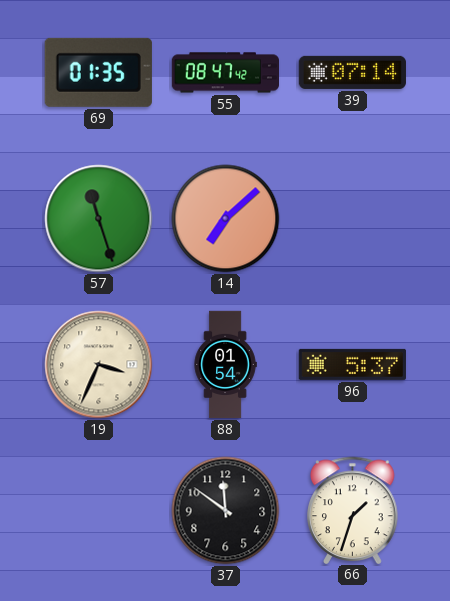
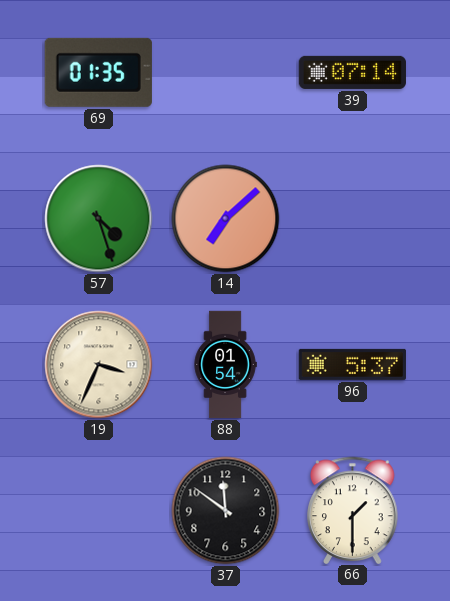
55: 08:47 -> none (225, 73)
57: 11:27 -> 4:27 (99, 219)
66: 1:33 -> 1:30 (353, 510)
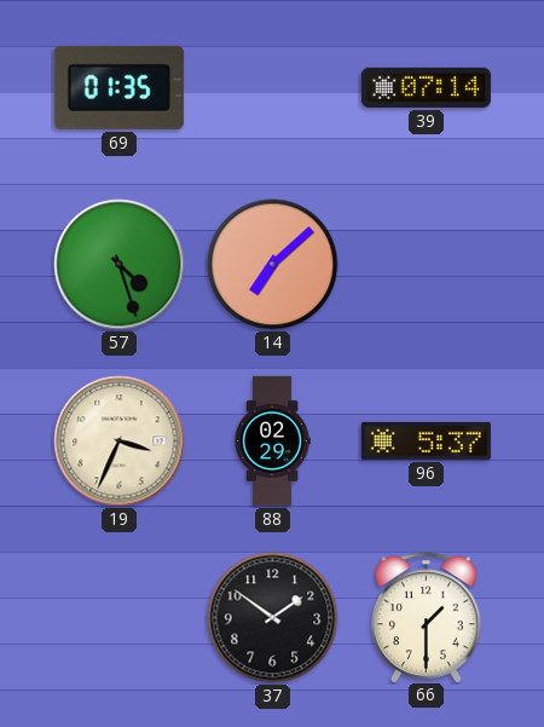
88: 01:54 -> 02:29 (272, 442)
37: 11:51 -> 1:51 (273, 618)
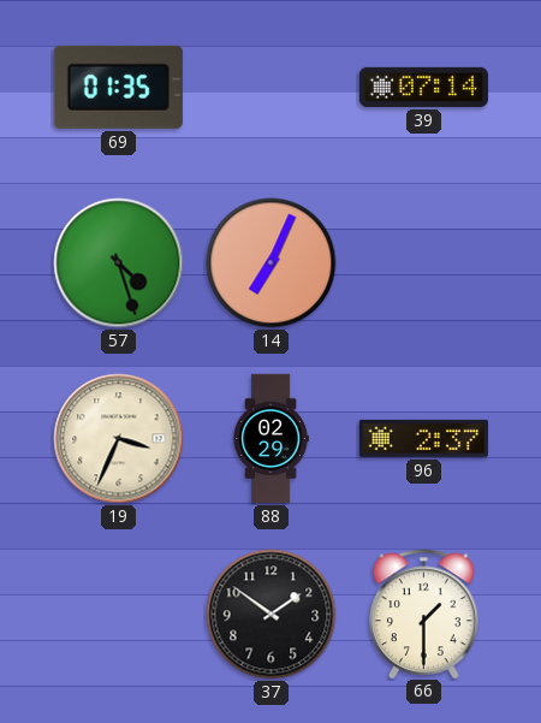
14: 7:08 -> 7:04 (272, 263)
96: 5:37 -> 2:37 (423, 438)
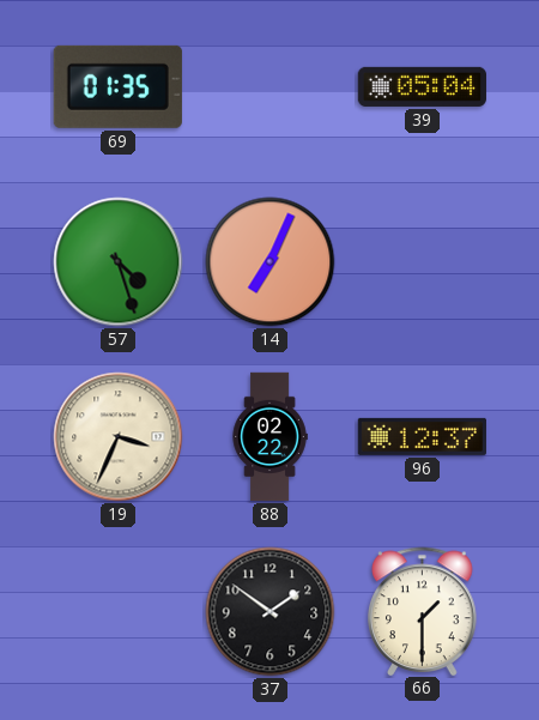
39: 07:14 -> 05:04 (422, 86)
88: 02:29 -> 02:22 (269, 437)
96: 2:37 -> 12:37 (422, 436)
